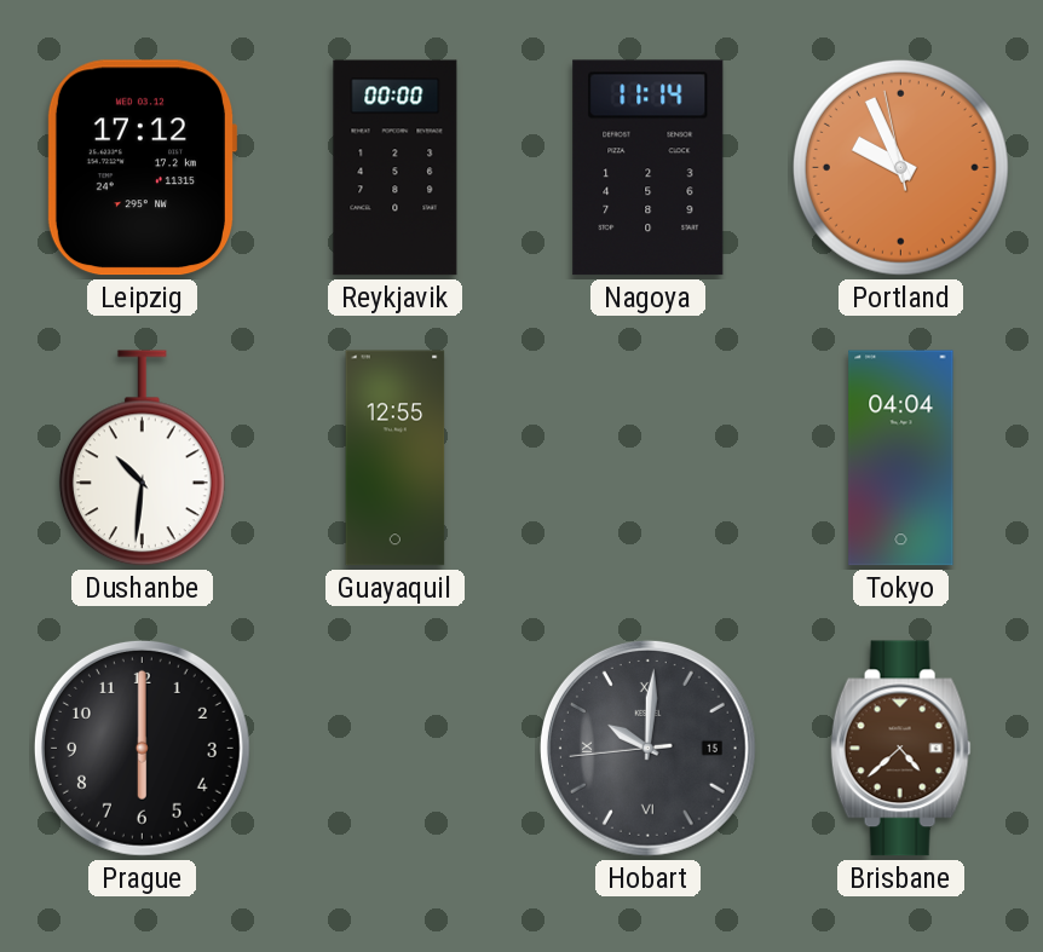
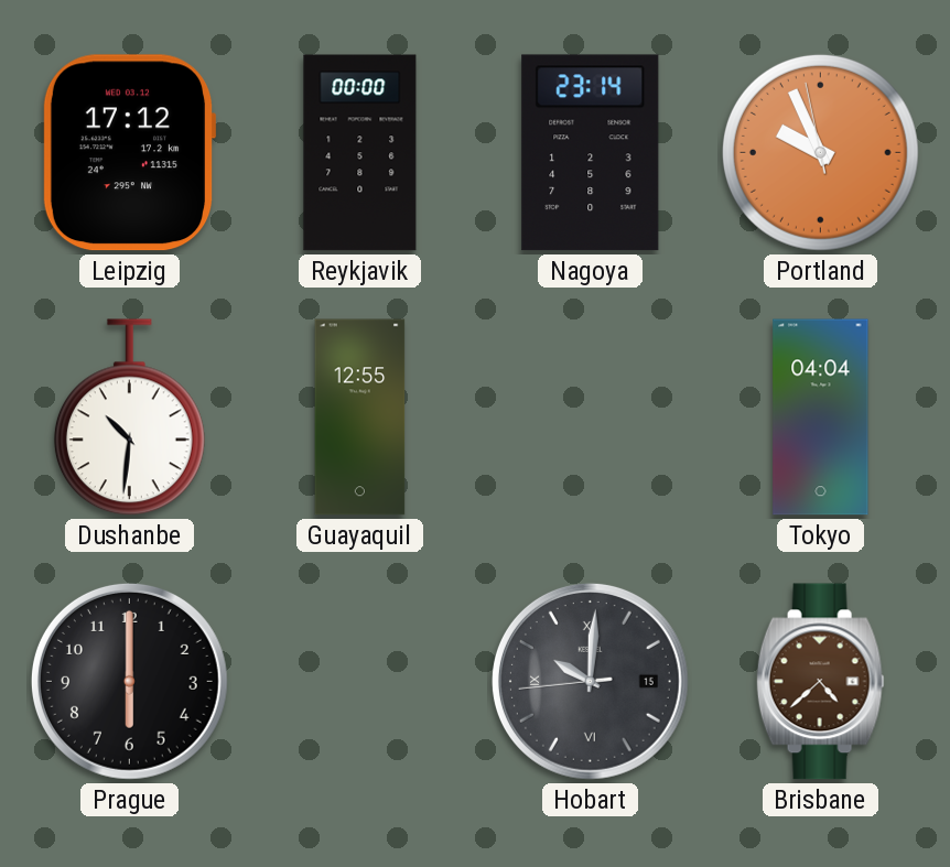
Nagoya: 11:14 -> 23:14 (591, 153)
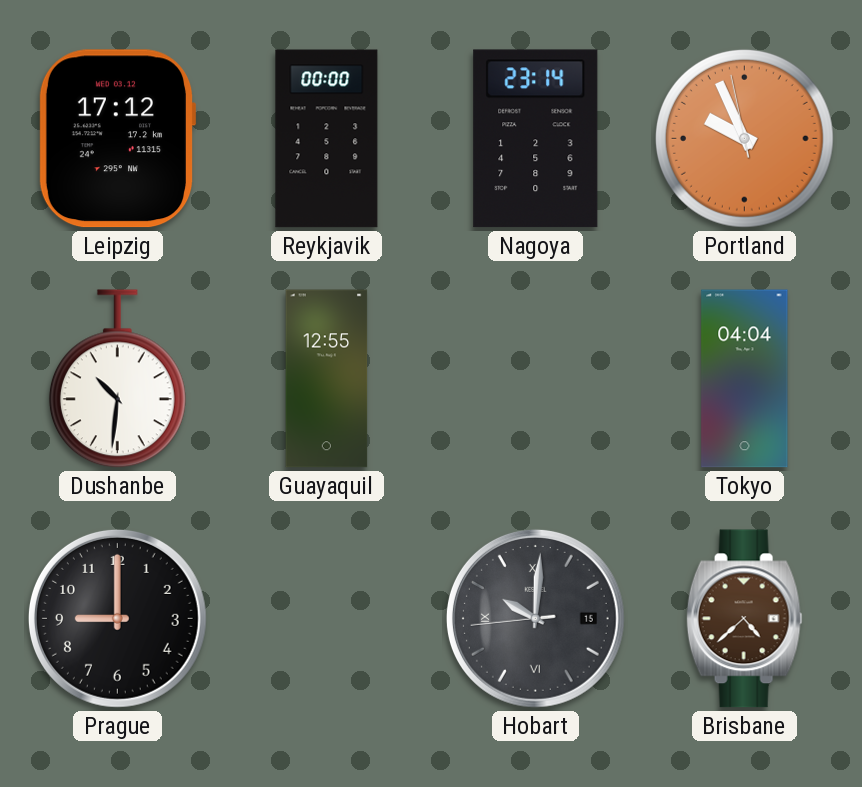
Prague: 6:00 -> 9:00 (117, 618)
